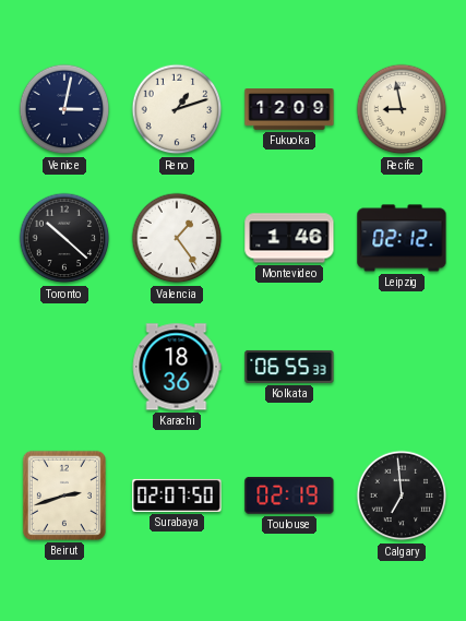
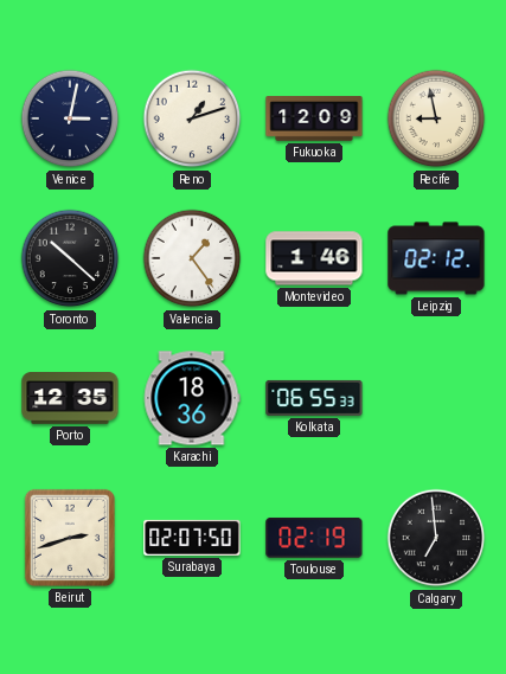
Porto: none -> 12:35 (70, 398)
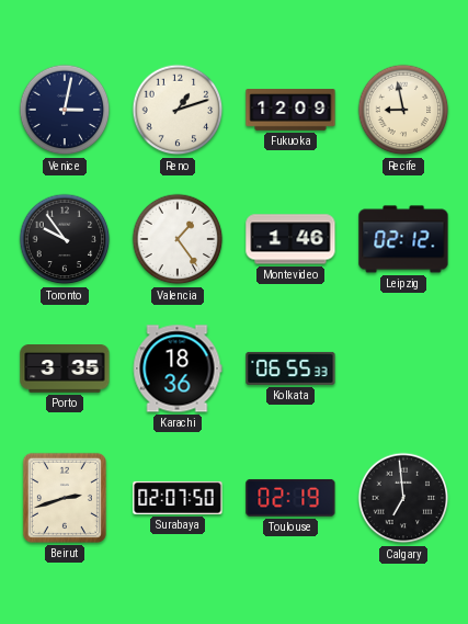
Toronto: 10:22 -> 9:54 (65, 239)
Porto: 12:35 -> 3:35 (65, 368)
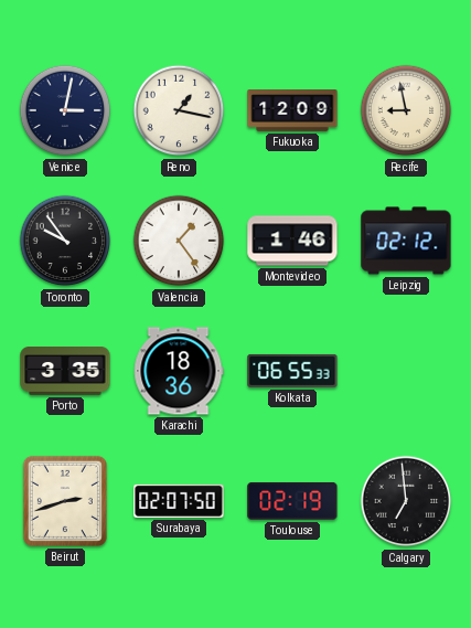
Reno: 1:12 -> 1:17 (179, 110)
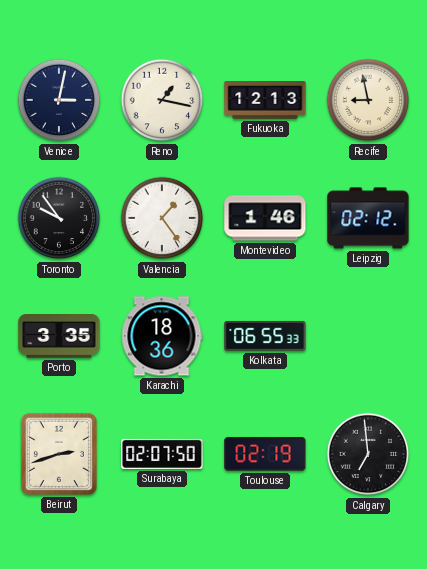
Fukuoka: 12:09 -> 12:13 (265, 100)
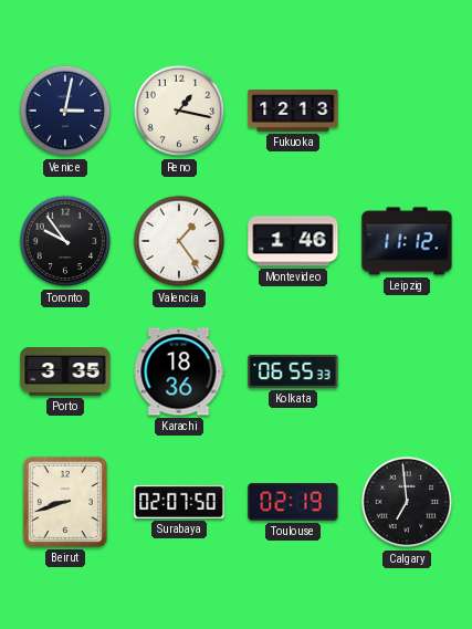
Recife: 8:58 -> none (368, 100)
Leipzig: 02:12 -> 11:12 (407, 241)
Beirut: 2:42 -> 8:42 (65, 502)
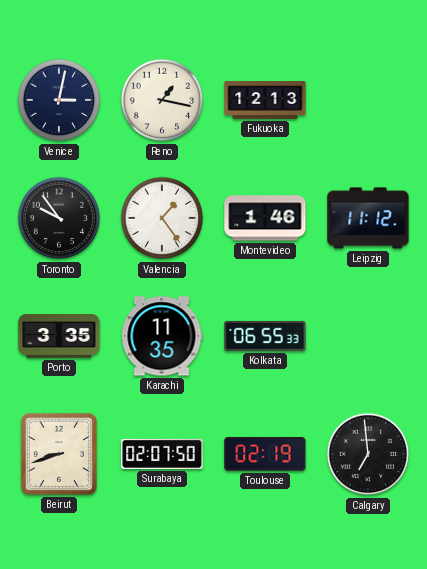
Karachi: 18:36 -> 11:35 (162, 336)
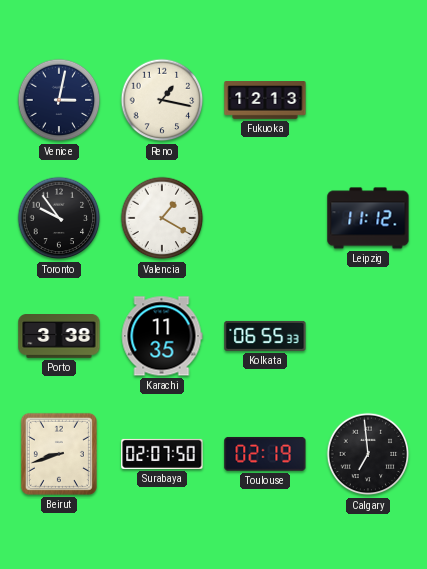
Valencia: 1:24 -> 1:20 (162, 218)
Montevideo: 1:46 -> none (265, 218)
Porto: 3:35 -> 3:38 (59, 336)
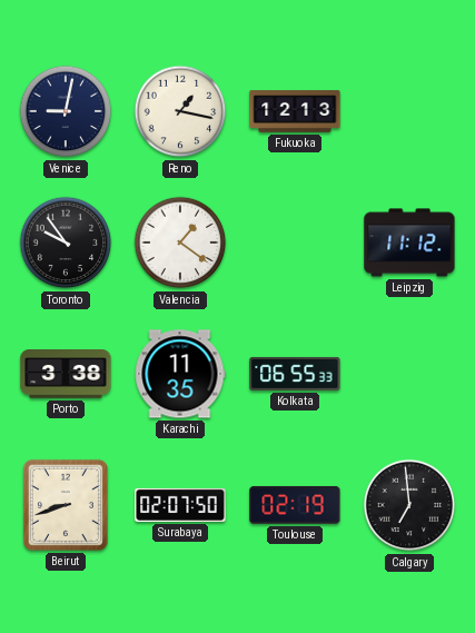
Venice: 3:02 -> 9:02 (66, 111)
Valencia: 1:20 -> 1:21 (180, 243)
